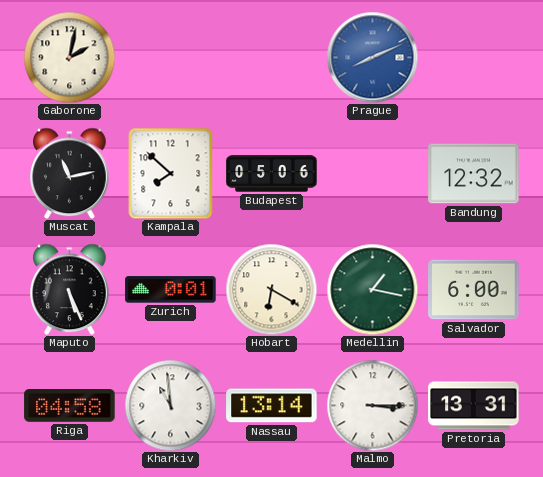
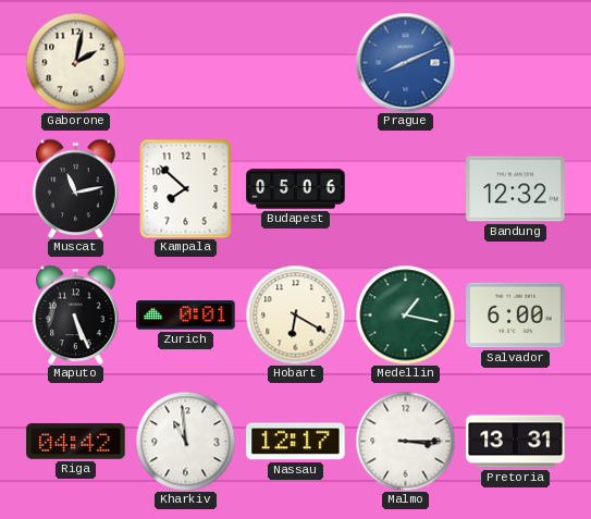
Riga: 04:58 -> 04:42 (76, 442)
Nassau: 13:14 -> 12:17 (296, 442)
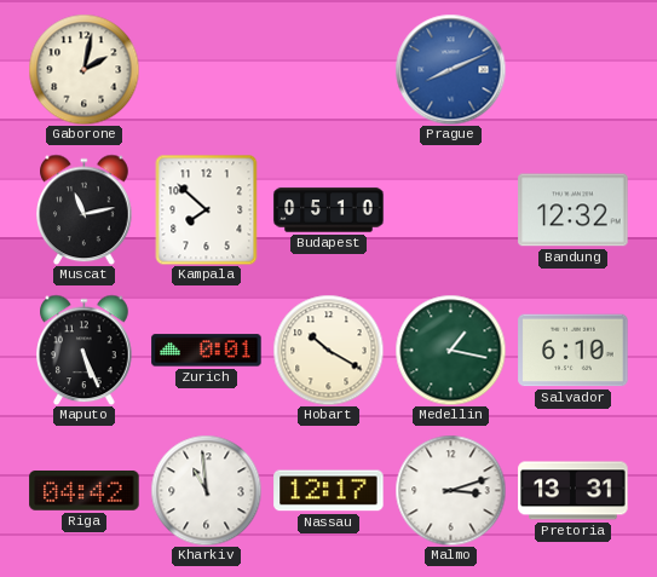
Budapest: 05:06 -> 05:10 (329, 210)
Hobart: 6:20 -> 10:20 (328, 350)
Salvador: 6:00 -> 6:10 (574, 351)
Malmo: 3:15 -> 3:12 (450, 490)
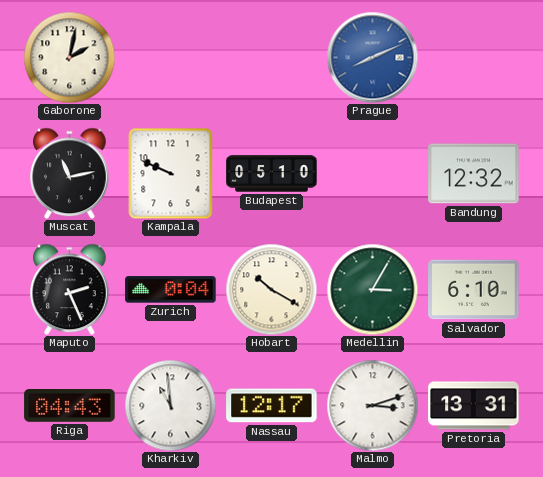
Kampala: 7:52 -> 9:49 (171, 173)
Maputo: 5:26 -> 2:26 (70, 289)
Zurich: 0:01 -> 0:04 (171, 290)
Medellin: 1:17 -> 3:05 (372, 289)
Riga: 04:42 -> 04:43 (70, 406)
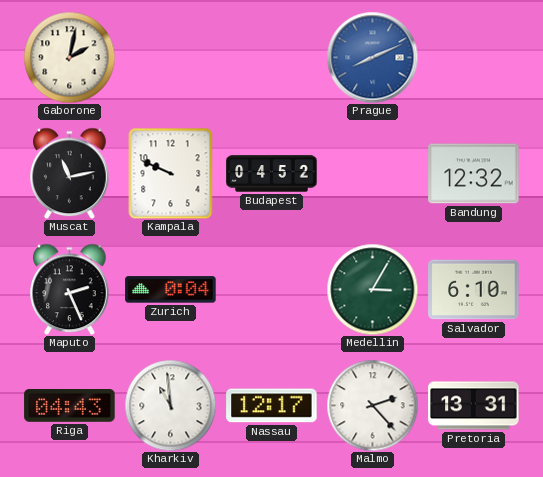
Budapest: 05:10 -> 04:52 (272, 174)
Hobart: 10:20 -> none (271, 289)
Malmo: 3:12 -> 2:23 (372, 405)
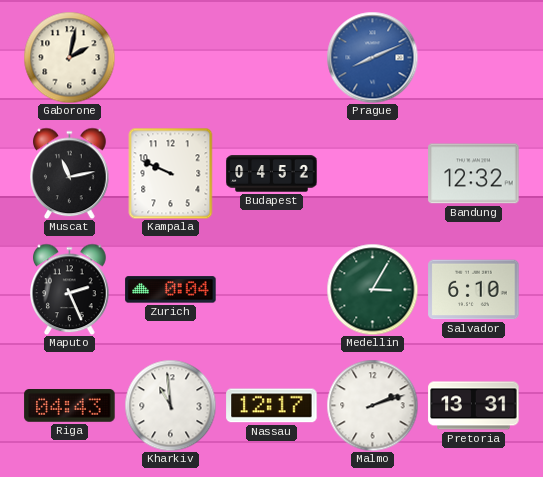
Malmo: 2:23 -> 2:12 (372, 405)
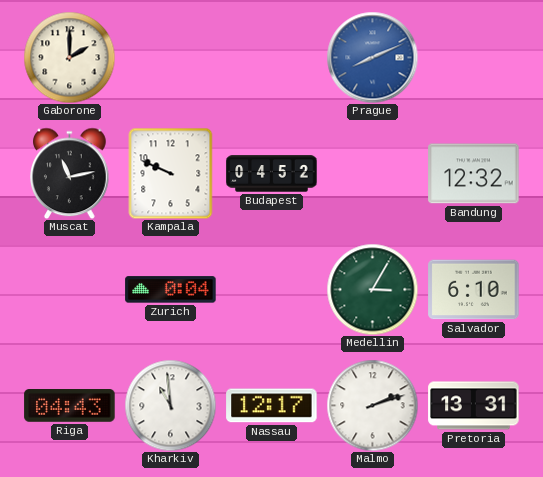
Gaborone: 2:02 -> 2:00 (69, 57)
Maputo: 2:26 -> none (70, 289)
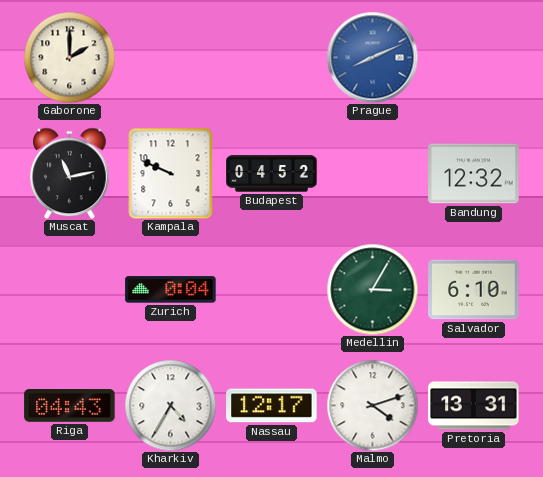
Kharkiv: 10:59 -> 4:35 (170, 405)
Malmo: 2:12 -> 4:12 (372, 405)
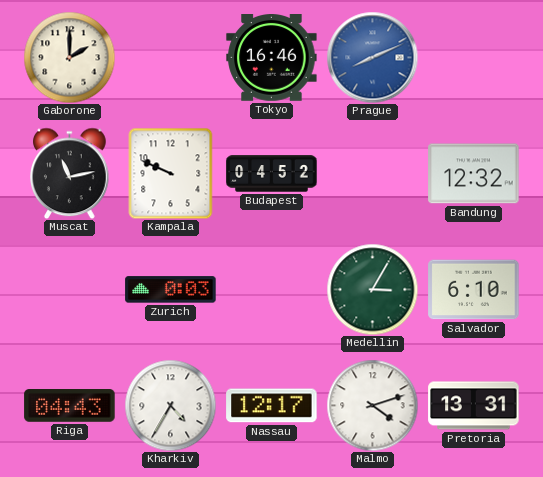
Tokyo: none -> 16:46 (272, 58)
Zurich: 0:04 -> 0:03 (171, 290)
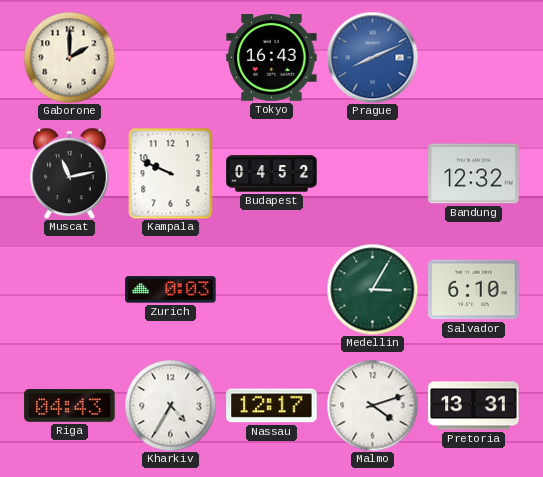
Tokyo: 16:46 -> 16:43 (272, 58)
